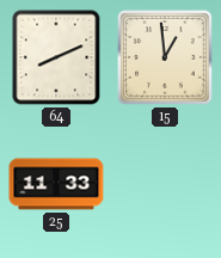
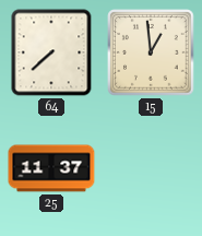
64: 8:11 -> 7:38 (51, 52)
25: 11:33 -> 11:37 (51, 168)
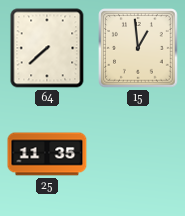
25: 11:37 -> 11:35 (47, 154)
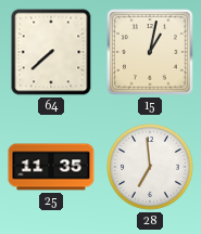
15: 12:59 -> 1:02 (150, 52)
28: none -> 6:59 (150, 167)
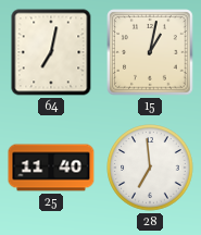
64: 7:38 -> 7:02 (51, 52)
25: 11:35 -> 11:40 (51, 168)
